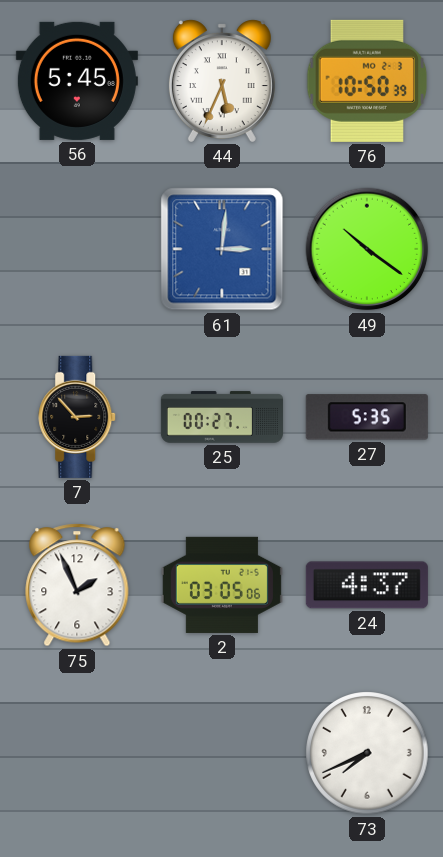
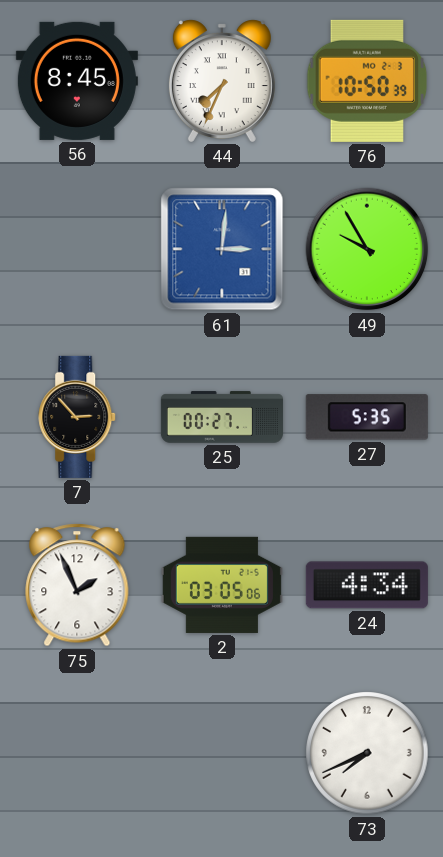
56: 5:45 -> 8:45 (77, 81)
44: 5:34 -> 7:34 (222, 81)
49: 10:21 -> 9:55 (367, 249)
24: 4:37 -> 4:34 (367, 585)
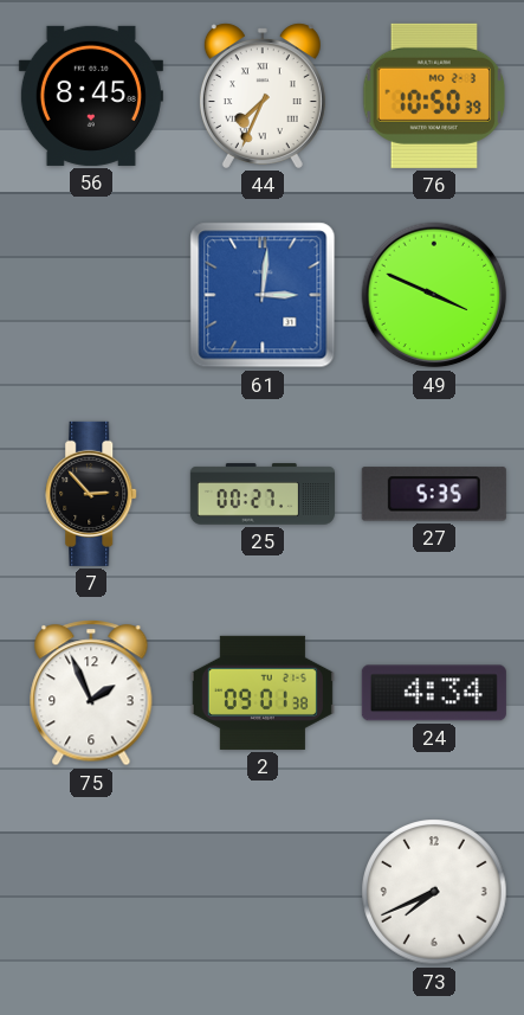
49: 9:55 -> 3:49 (434, 295)
2: 03:05 -> 09:01 (263, 693)
